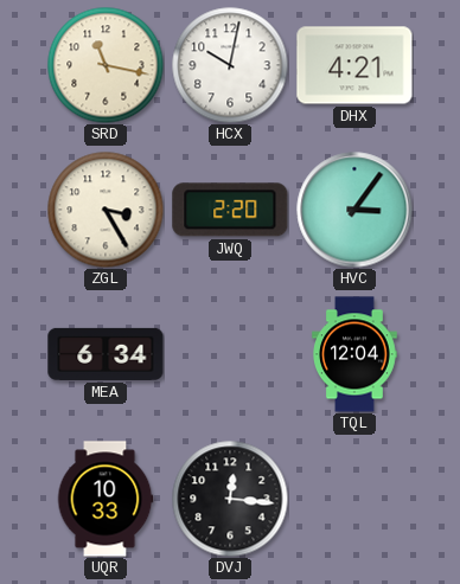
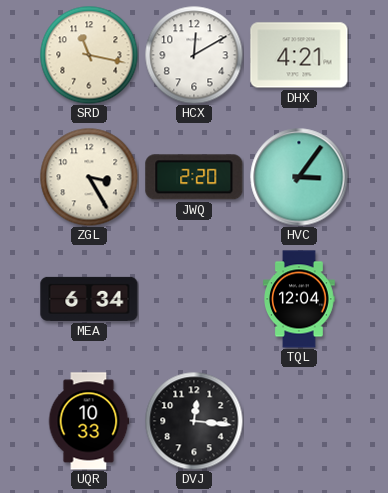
HCX: 10:02 -> 12:10 (194, 55)
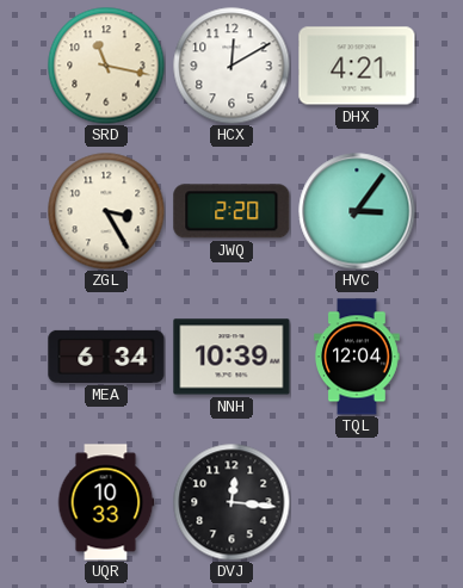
NNH: none -> 10:39 (231, 357)
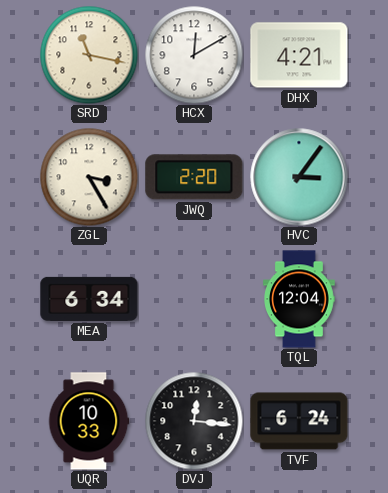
NNH: 10:39 -> none (231, 357)
TVF: none -> 6:24 (299, 421)
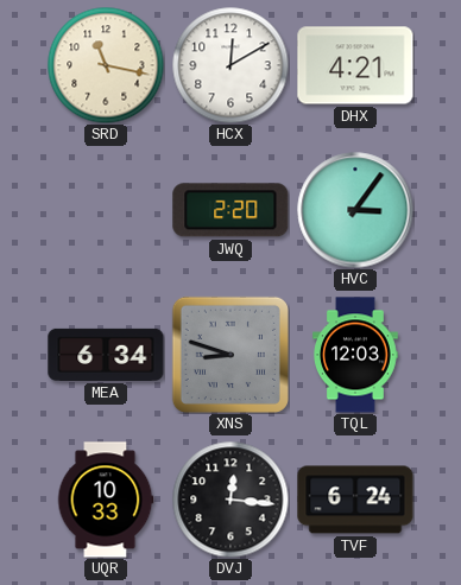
ZGL: 3:25 -> none (89, 177)
XNS: none -> 8:48 (230, 355)
TQL: 12:04 -> 12:03 (356, 355)
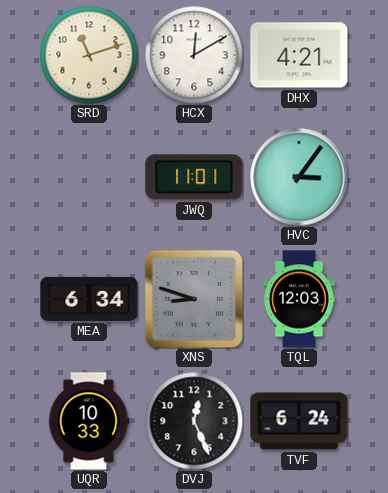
SRD: 11:17 -> 11:12 (89, 55)
JWQ: 2:20 -> 11:01 (194, 177)
DVJ: 12:16 -> 12:26 (194, 421)
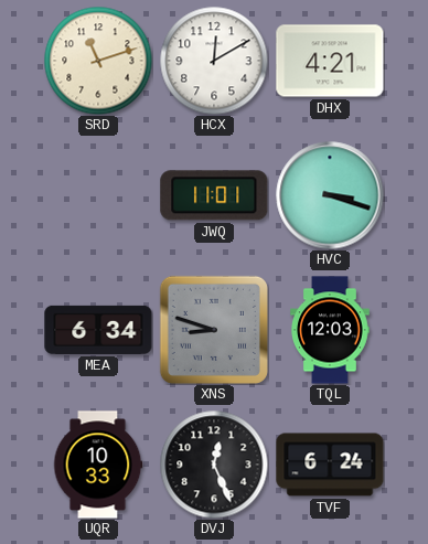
HVC: 3:06 -> 3:18 (330, 195)
